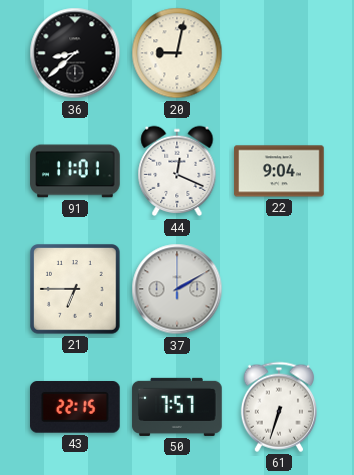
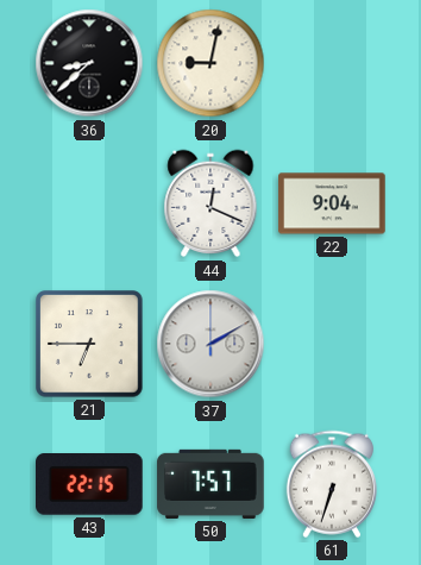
91: 11:01 -> none (75, 171)
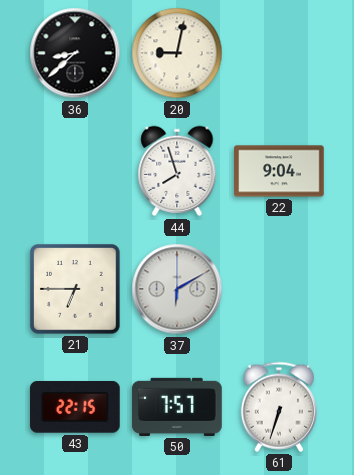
44: 12:19 -> 7:57 (177, 171)
37: 2:10 -> 6:10 (177, 289)
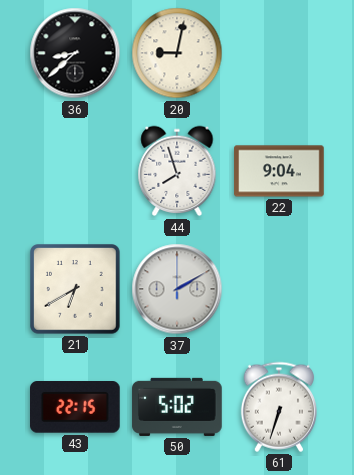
21: 6:45 -> 6:40 (75, 289)
37: 6:10 -> 2:10 (177, 289)
50: 7:57 -> 5:02 (177, 407)
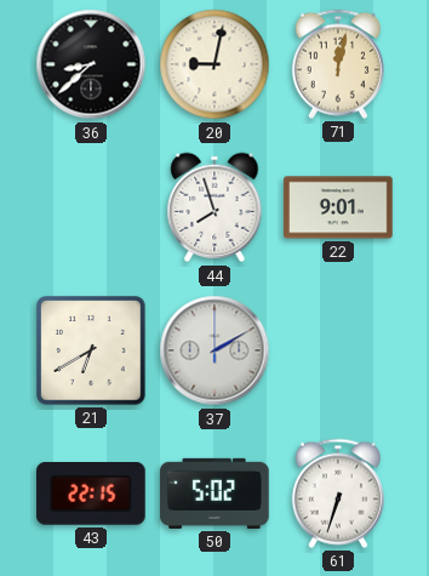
71: none -> 12:02 (338, 64)
22: 9:04 -> 9:01 (338, 207)
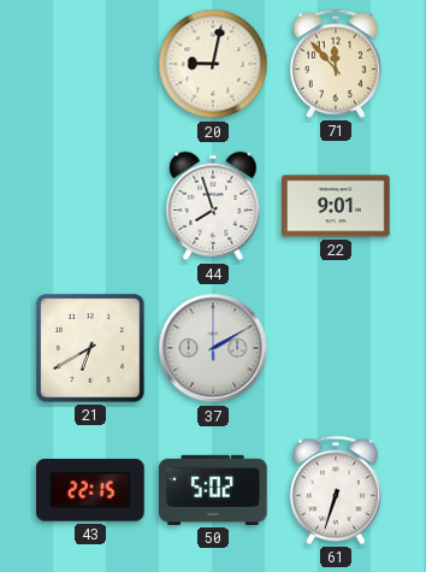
36: 8:38 -> none (91, 64)
71: 12:02 -> 11:53 (336, 64)
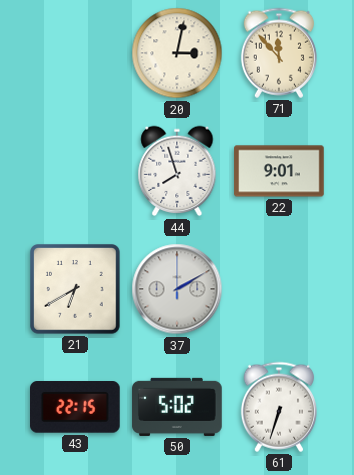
20: 9:02 -> 3:02 (177, 53)
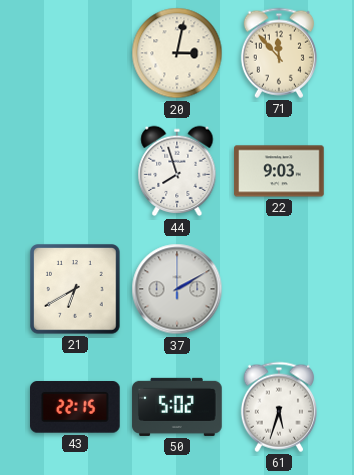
22: 9:01 -> 9:03 (279, 171)
61: 6:33 -> 5:33 (279, 407)
